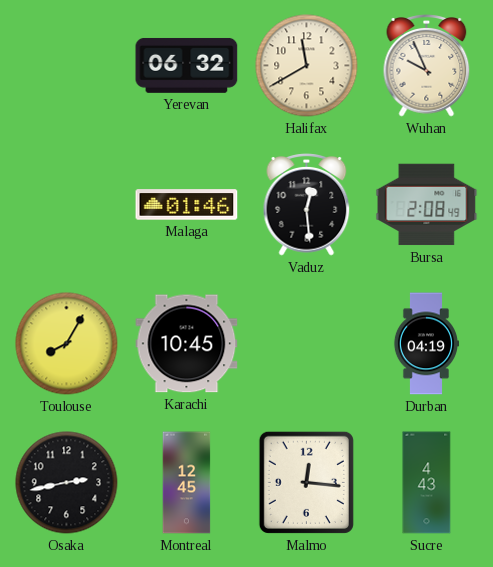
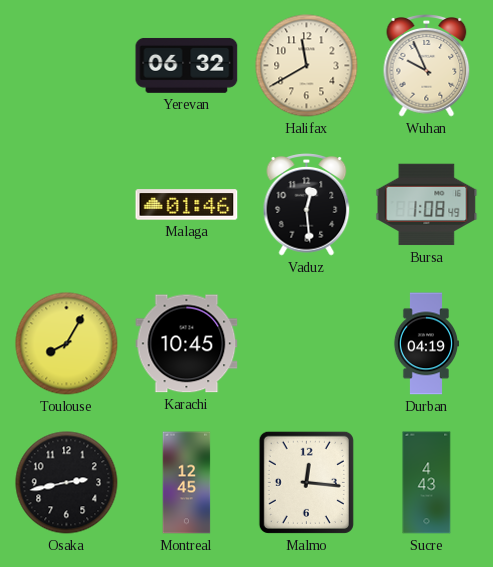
Bursa: 2:08 -> 1:08 (427, 205)
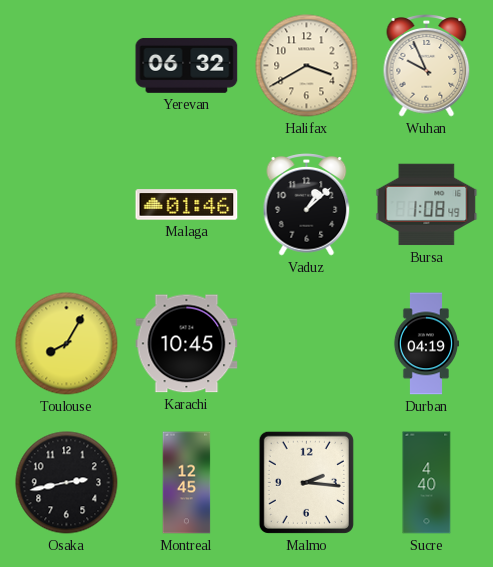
Halifax: 11:40 -> 3:40 (307, 66)
Vaduz: 12:29 -> 1:08 (307, 205)
Malmo: 12:16 -> 2:16 (306, 482)
Sucre: 4:43 -> 4:40 (427, 483)
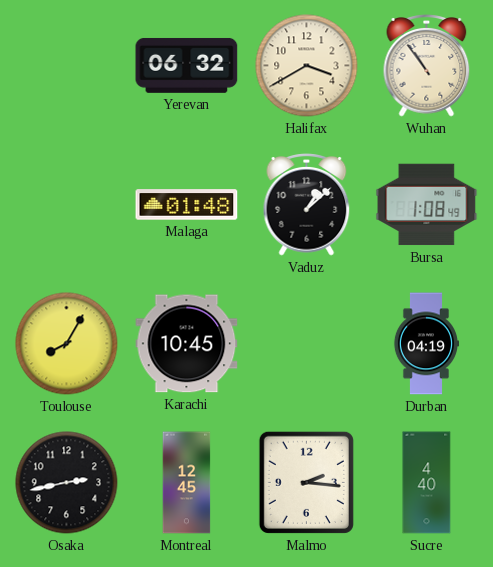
Wuhan: 9:56 -> 10:54 (427, 66)
Malaga: 01:46 -> 01:48 (187, 205)
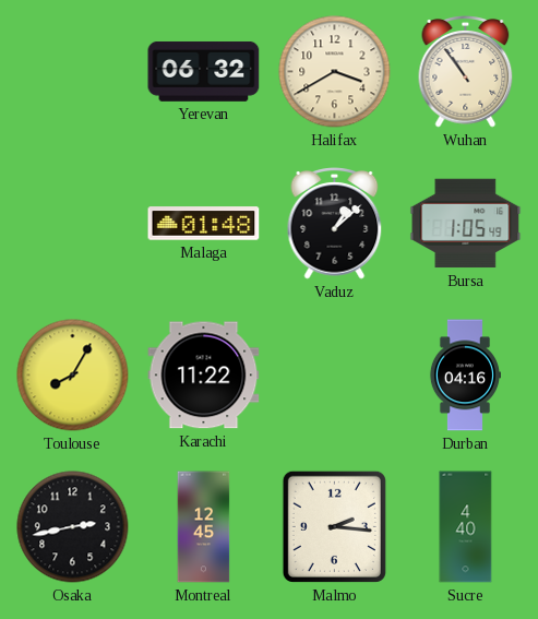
Bursa: 1:08 -> 1:05 (466, 224)
Karachi: 10:45 -> 11:22 (204, 376)
Durban: 04:19 -> 04:16 (464, 376)
